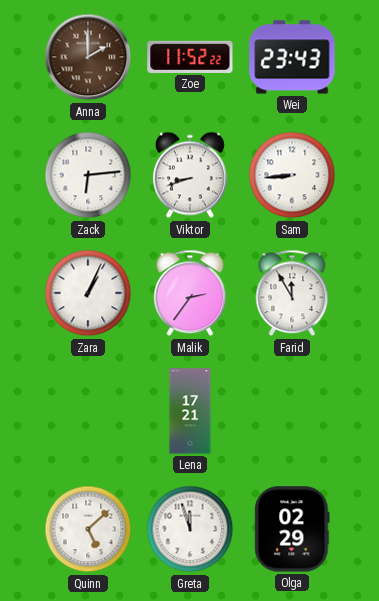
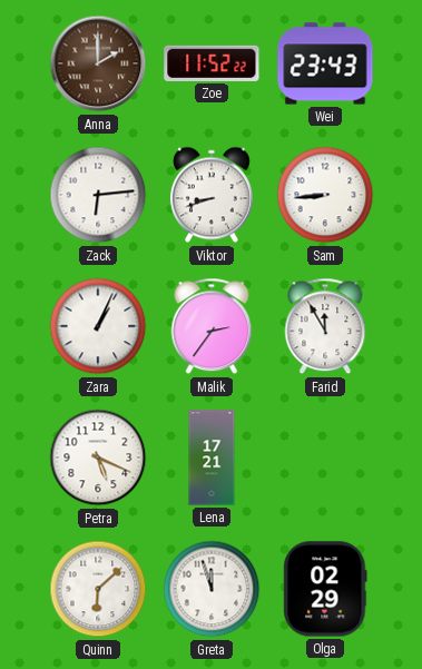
Petra: none -> 5:19 (98, 458)
Quinn: 5:08 -> 6:08 (98, 589)
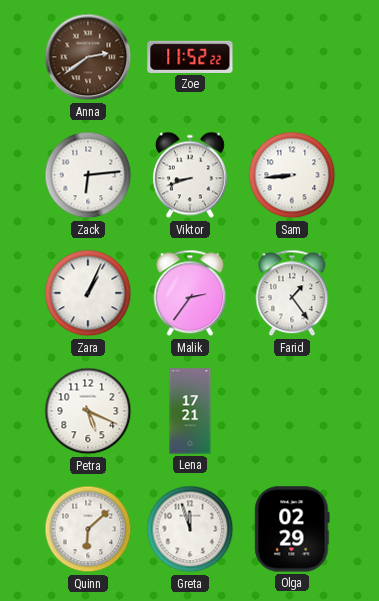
Anna: 2:00 -> 2:39 (88, 57)
Wei: 23:43 -> none (325, 63)
Farid: 11:55 -> 1:24 (292, 293)
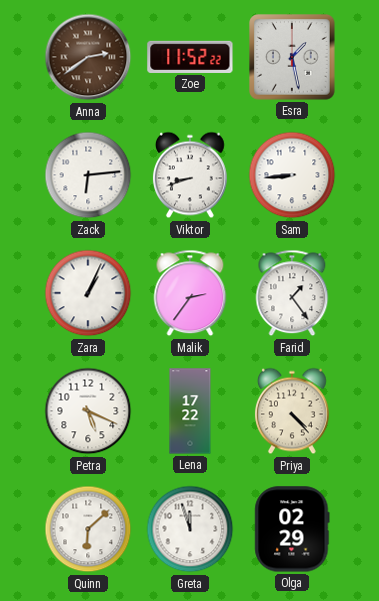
Esra: none -> 1:28 (292, 57)
Lena: 17:21 -> 17:22 (190, 411)
Priya: none -> 4:23 (292, 411)
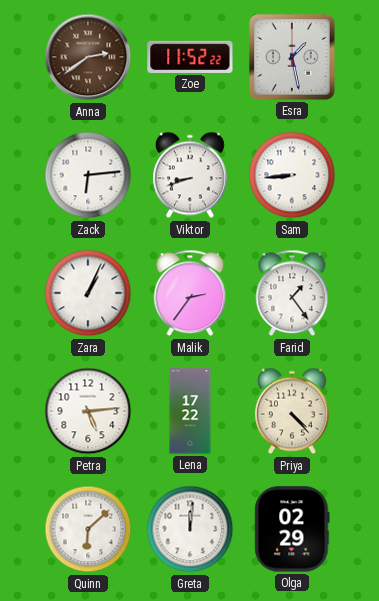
Petra: 5:19 -> 5:14 (88, 411)
Greta: 11:57 -> 12:01 (190, 529)
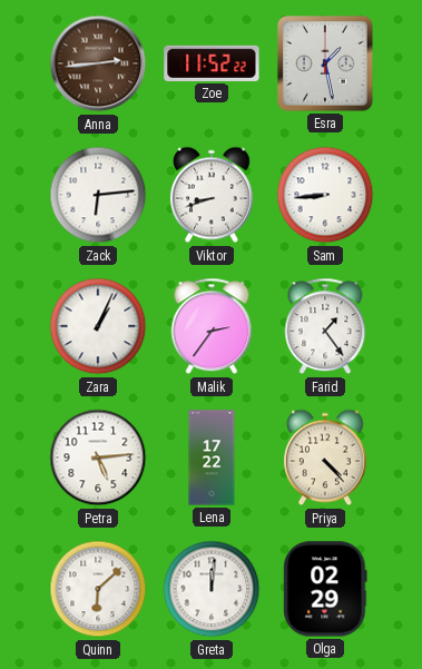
Anna: 2:39 -> 2:44 (98, 63)
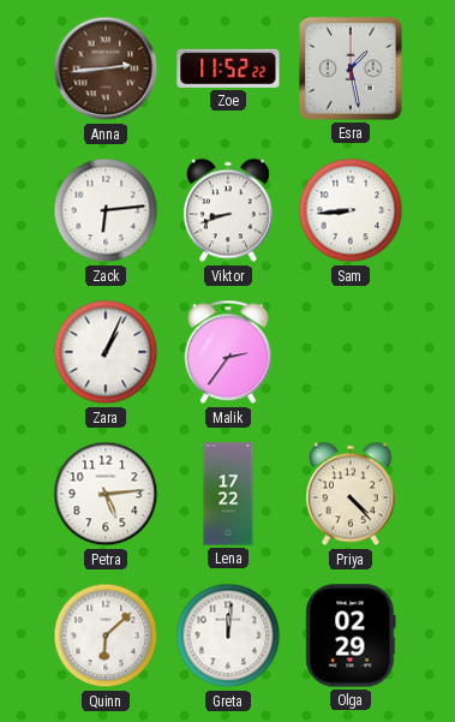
Farid: 1:24 -> none (325, 326)
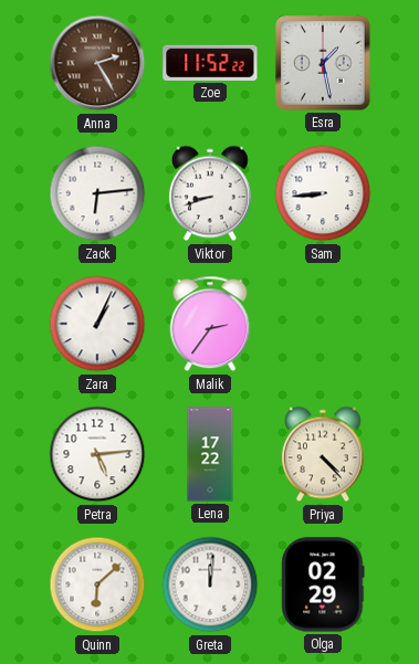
Anna: 2:44 -> 2:25 (97, 63)
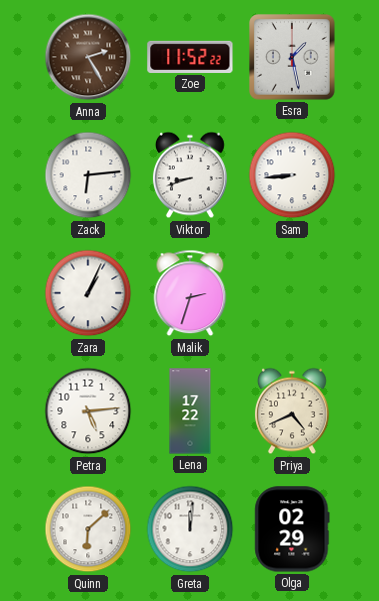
Malik: 2:36 -> 2:33 (190, 293)
Priya: 4:23 -> 4:41 (292, 411)
